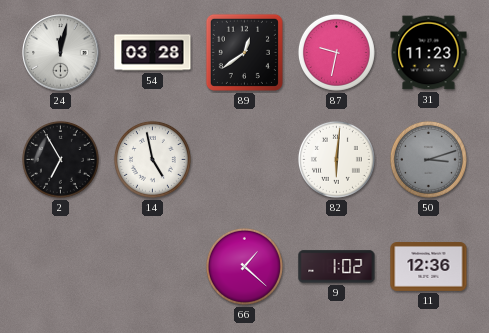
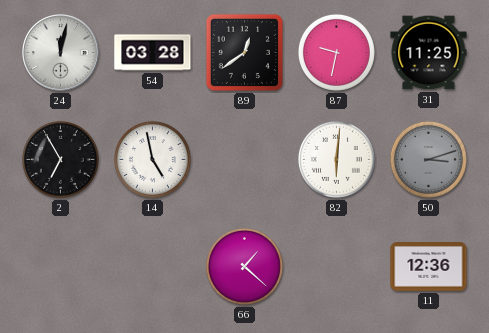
31: 11:23 -> 11:25 (429, 53)
9: 1:02 -> none (337, 267)
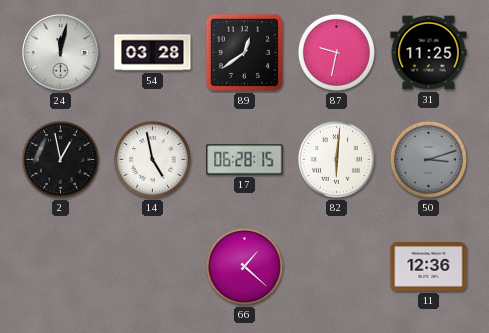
2: 6:55 -> 12:58 (60, 159)
17: none -> 06:28 (245, 160)
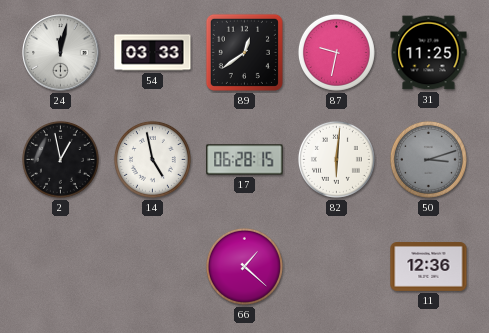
54: 03:28 -> 03:33 (153, 53)
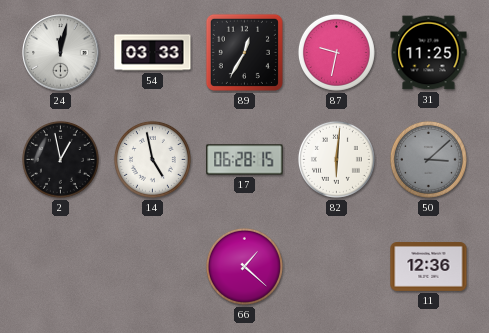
89: 12:39 -> 12:35 (244, 52)
50: 3:12 -> 3:08 (428, 159)
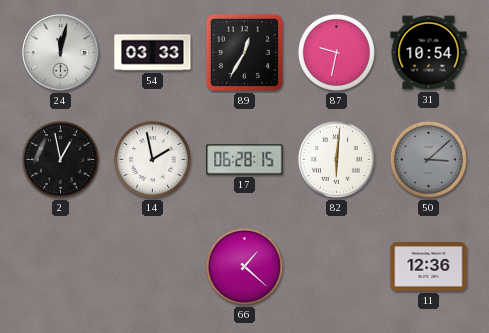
31: 11:25 -> 10:54 (429, 53)
14: 4:58 -> 1:58 (152, 159)
